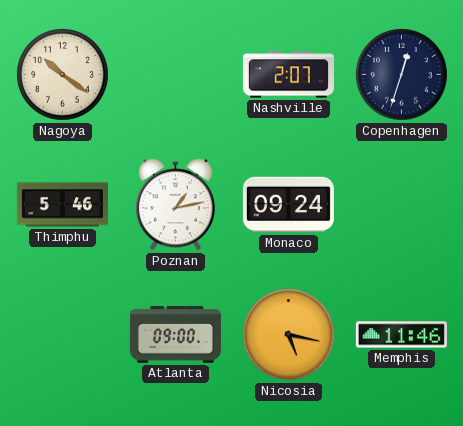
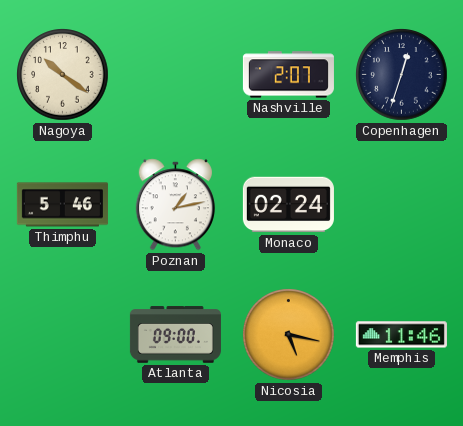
Monaco: 09:24 -> 02:24 (288, 205)
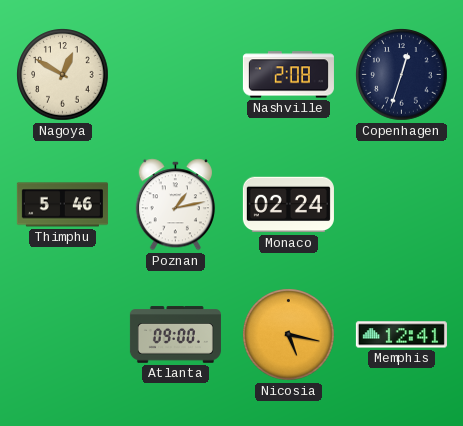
Nagoya: 10:21 -> 12:50 (63, 75)
Nashville: 2:07 -> 2:08 (288, 75)
Memphis: 11:46 -> 12:41 (401, 335)
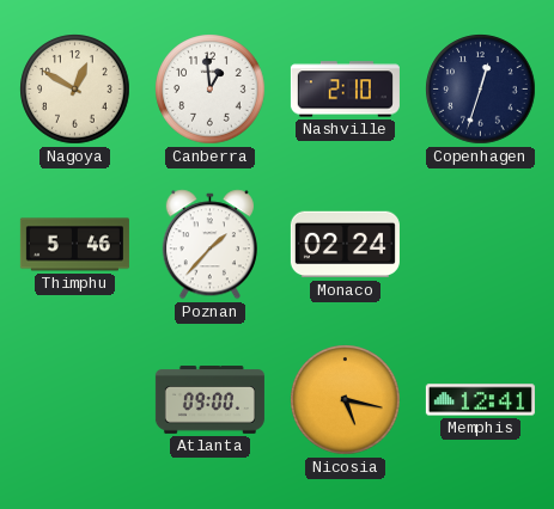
Canberra: none -> 12:59 (211, 90)
Nashville: 2:08 -> 2:10 (345, 90)
Poznan: 1:13 -> 1:37 (209, 245)
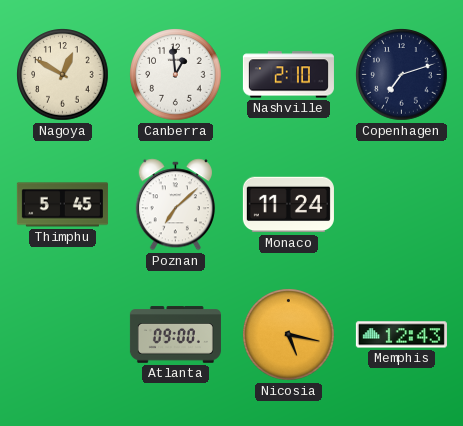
Copenhagen: 12:33 -> 7:12 (402, 75)
Thimphu: 5:46 -> 5:45 (62, 205)
Poznan: 1:37 -> 7:08 (175, 205)
Monaco: 02:24 -> 11:24 (288, 205)
Memphis: 12:41 -> 12:43 (401, 335)
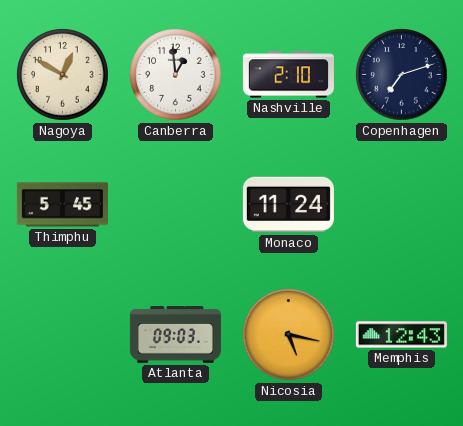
Poznan: 7:08 -> none (175, 205)
Atlanta: 09:00 -> 09:03 (175, 335)
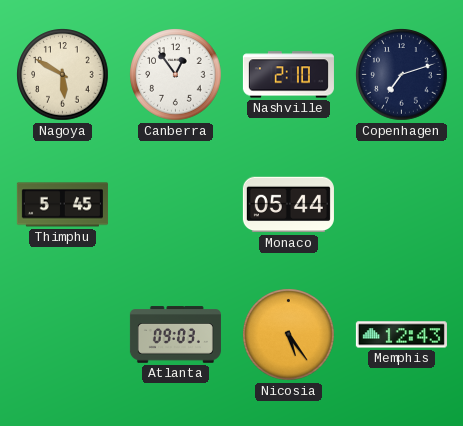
Nagoya: 12:50 -> 5:50 (63, 75)
Canberra: 12:59 -> 12:54 (176, 75)
Monaco: 11:24 -> 05:44 (288, 205)
Nicosia: 5:17 -> 5:24 (289, 335)
